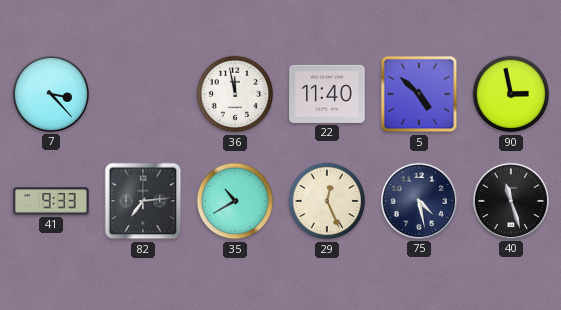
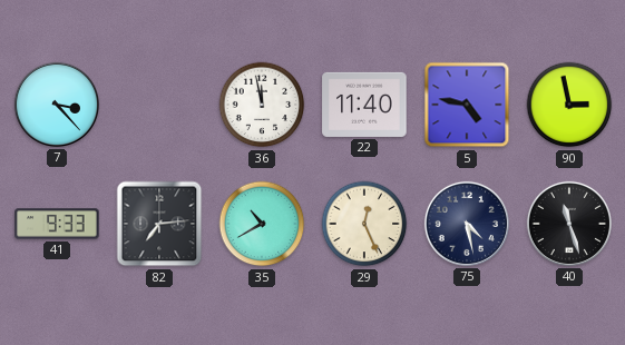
5: 4:52 -> 4:47 (467, 105)
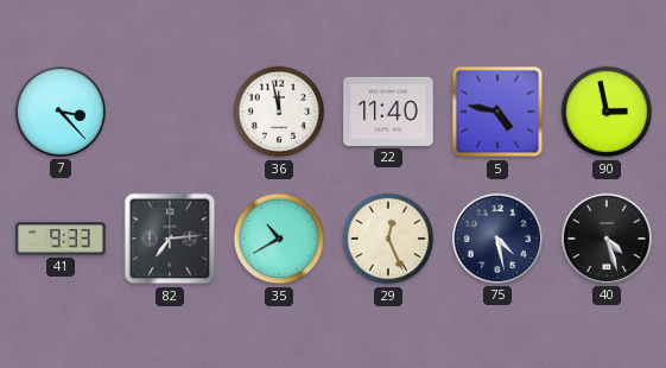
40: 11:27 -> 4:27 (607, 239)
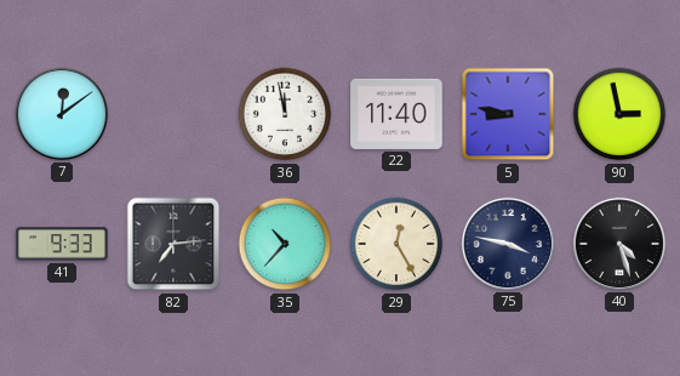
7: 3:23 -> 12:09 (62, 114)
5: 4:47 -> 8:47 (508, 114)
35: 10:40 -> 10:37 (285, 244)
29: 12:26 -> 12:25 (396, 244)
75: 4:28 -> 3:47 (508, 244)
